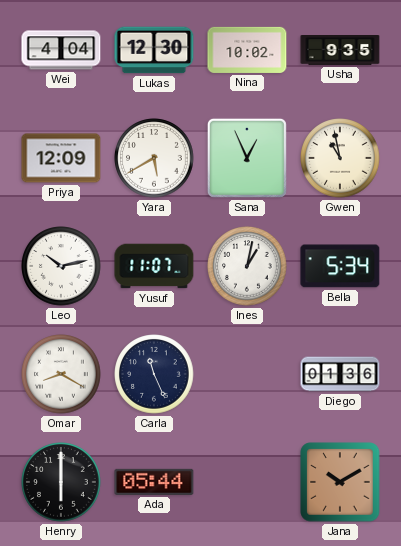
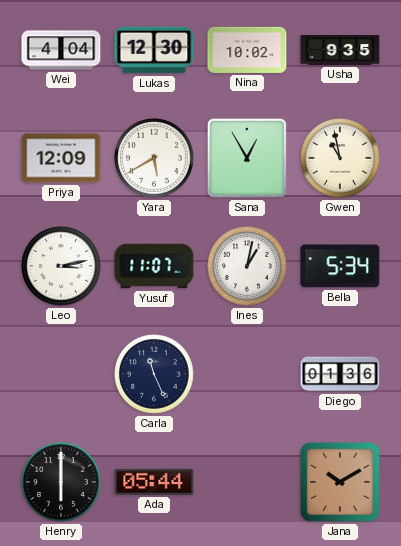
Sana: 12:56 -> 12:55 (247, 158)
Leo: 10:13 -> 3:13 (61, 266)
Omar: 8:20 -> none (61, 374)
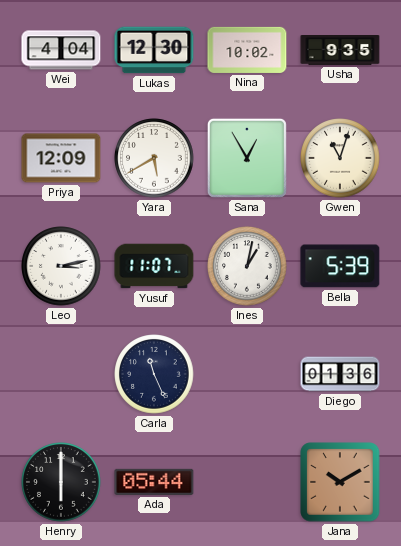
Gwen: 10:58 -> 11:03 (340, 158)
Bella: 5:34 -> 5:39 (340, 266)
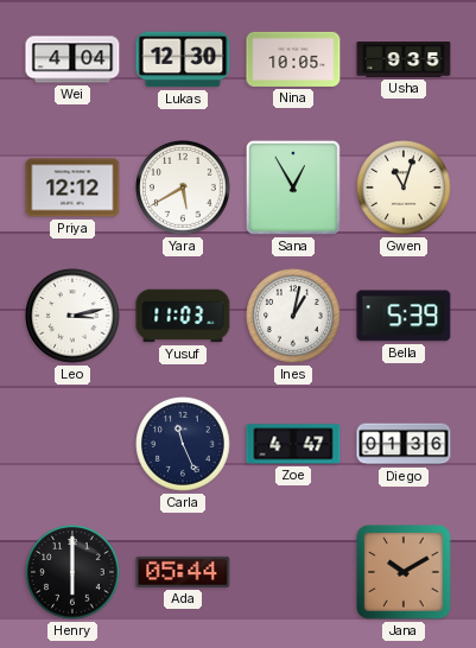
Nina: 10:02 -> 10:05 (293, 59)
Priya: 12:09 -> 12:12 (72, 188)
Yusuf: 11:07 -> 11:03 (183, 316)
Zoe: none -> 4:47 (293, 444)
